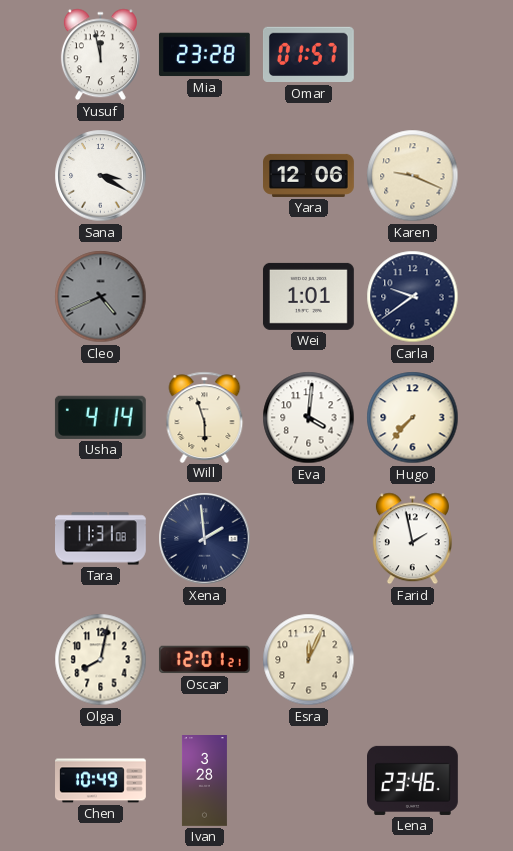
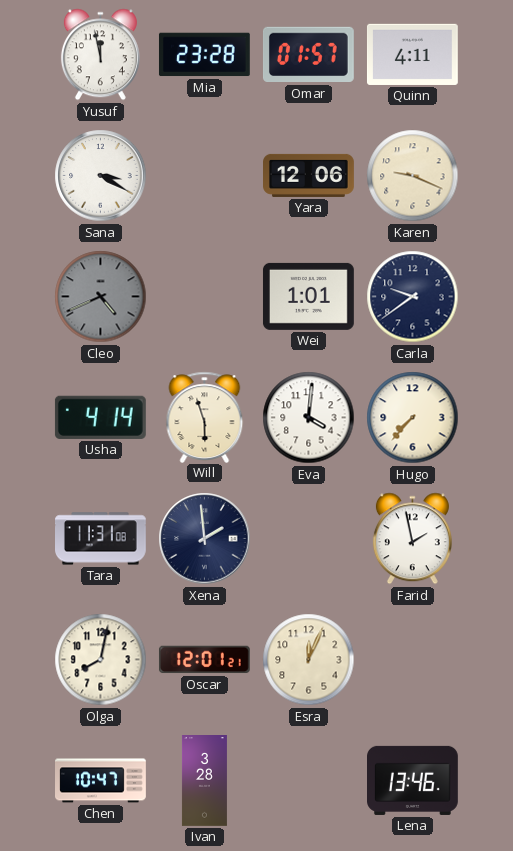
Quinn: none -> 4:11 (412, 54)
Chen: 10:49 -> 10:47 (101, 781)
Lena: 23:46 -> 13:46 (413, 780)
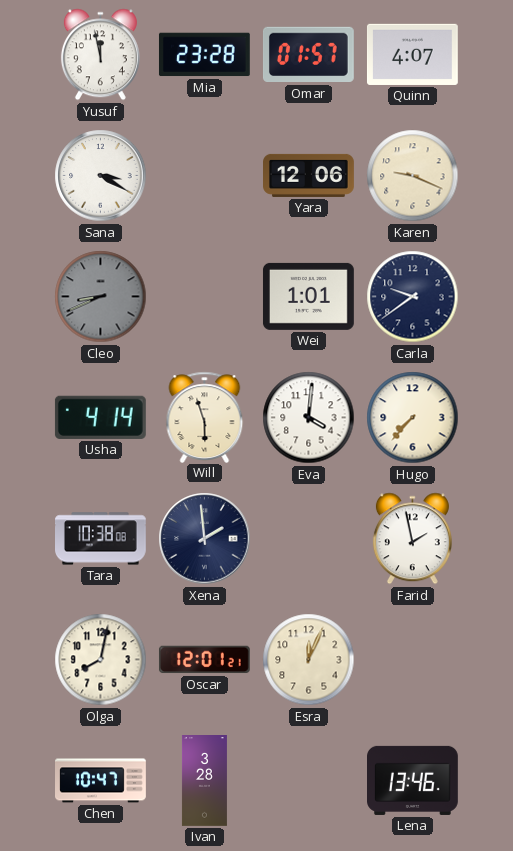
Quinn: 4:11 -> 4:07 (412, 54)
Cleo: 4:41 -> 8:41 (101, 297)
Tara: 11:31 -> 10:38 (101, 539)
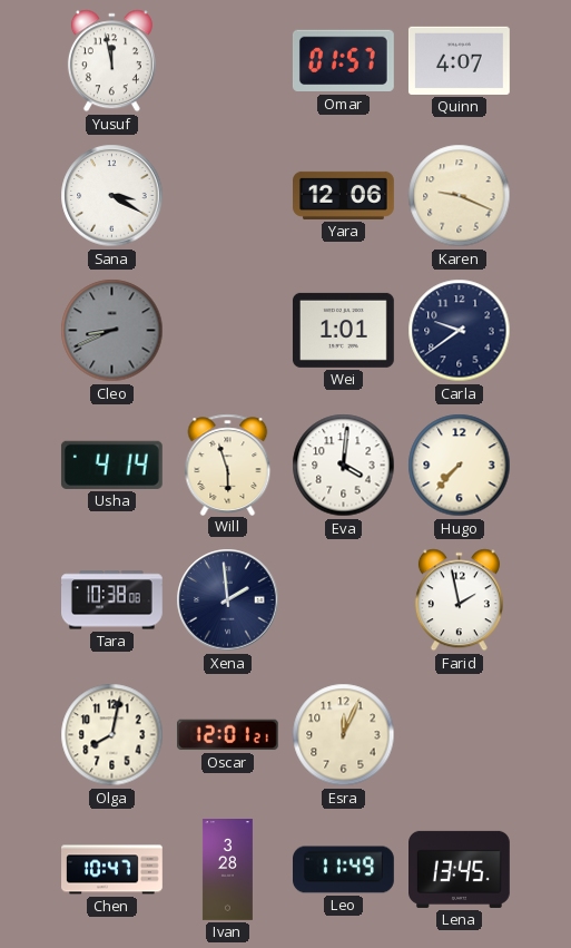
Mia: 23:28 -> none (204, 55)
Leo: none -> 11:49 (344, 870)
Lena: 13:46 -> 13:45 (460, 869)
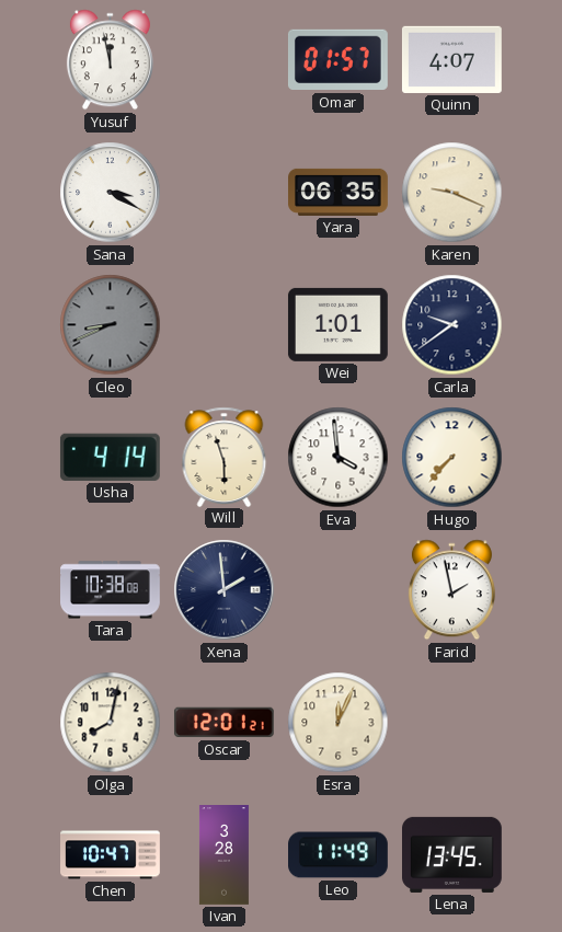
Yara: 12:06 -> 06:35 (339, 192)
Eva: 4:01 -> 3:59 (339, 458)
